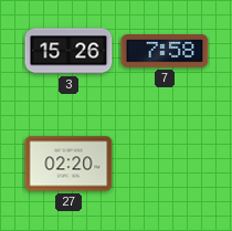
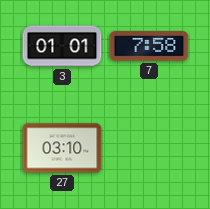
3: 15:26 -> 01:01 (62, 46)
27: 02:20 -> 03:10 (62, 148)
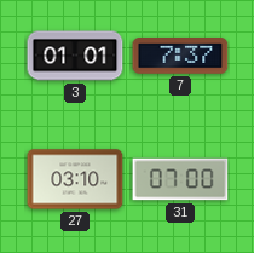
7: 7:58 -> 7:37 (180, 57)
31: none -> 07:00 (180, 179)
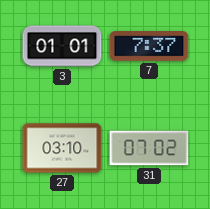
31: 07:00 -> 07:02 (149, 148)
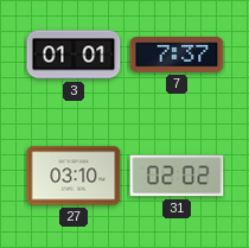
31: 07:02 -> 02:02 (177, 176)
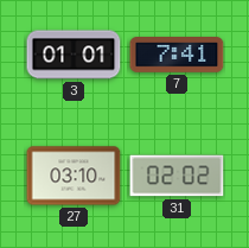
7: 7:37 -> 7:41 (177, 56)
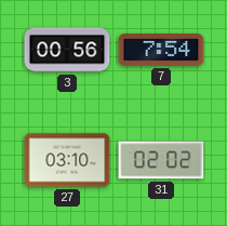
3: 01:01 -> 00:56 (67, 50)
7: 7:41 -> 7:54 (161, 51)
